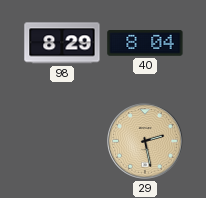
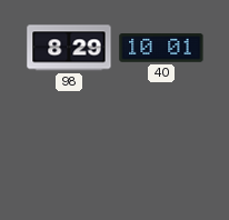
40: 8:04 -> 10:01 (161, 48)
29: 2:28 -> none (145, 141)
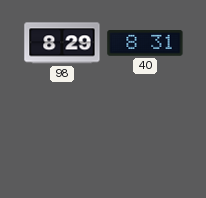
40: 10:01 -> 8:31 (145, 43)
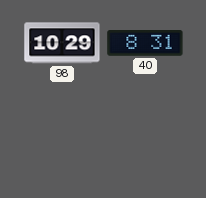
98: 8:29 -> 10:29 (62, 43)
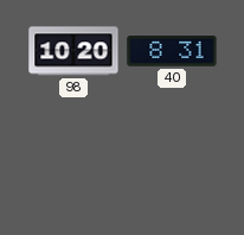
98: 10:29 -> 10:20 (73, 51)
